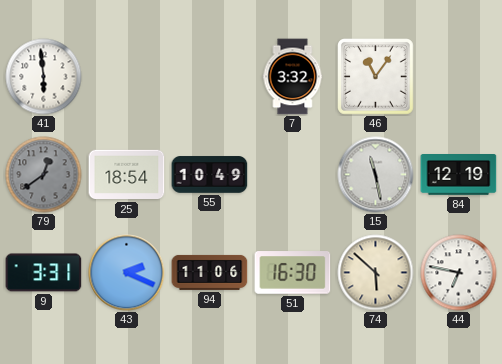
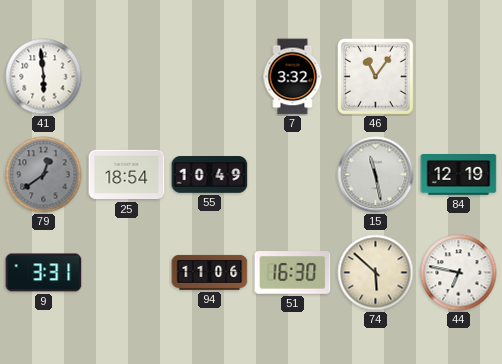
43: 2:19 -> none (127, 273)
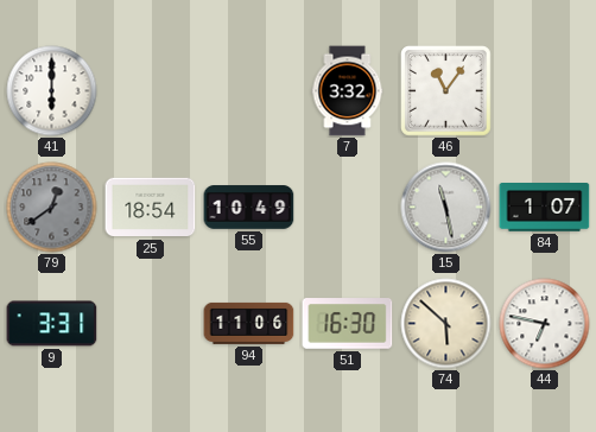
41: 5:59 -> 6:00 (52, 91)
84: 12:19 -> 1:07 (545, 208)
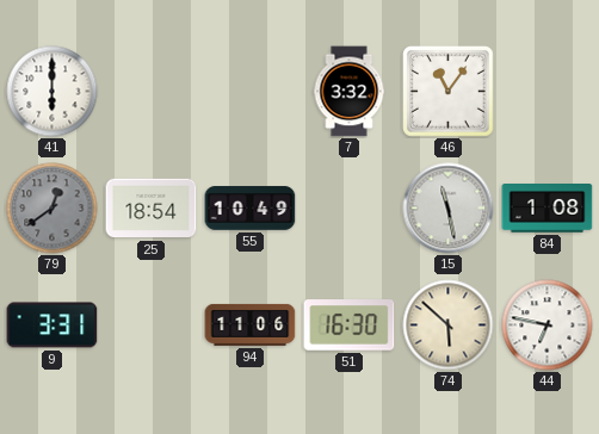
84: 1:07 -> 1:08 (548, 209)
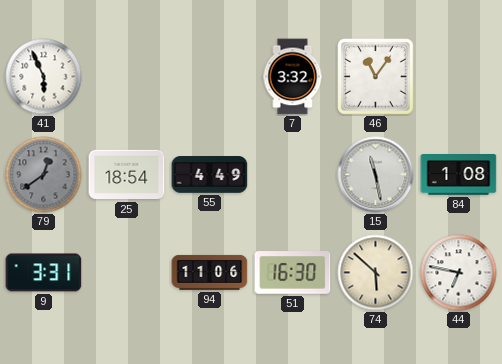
41: 6:00 -> 5:56 (44, 77)
55: 10:49 -> 4:49 (210, 175)
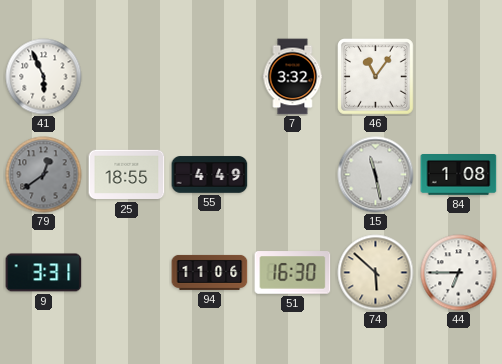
25: 18:54 -> 18:55 (127, 175)
44: 6:47 -> 6:45 (459, 273)
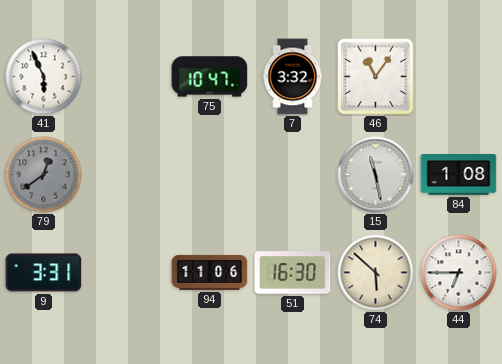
75: none -> 10:47 (210, 77)
25: 18:55 -> none (127, 175)
55: 4:49 -> none (210, 175)
